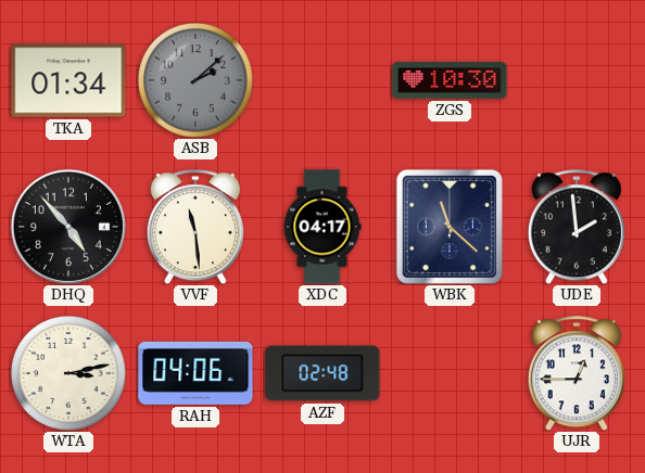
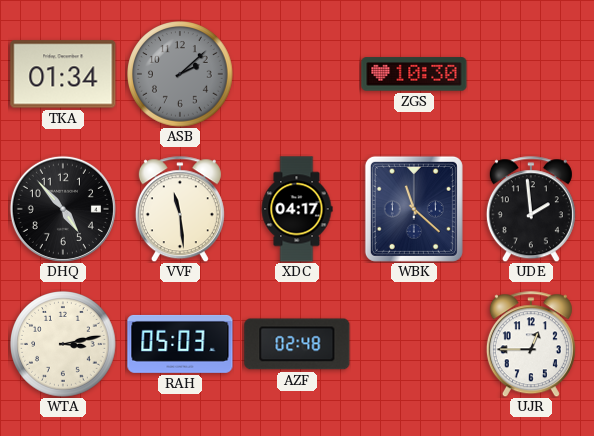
RAH: 04:06 -> 05:03 (180, 344)
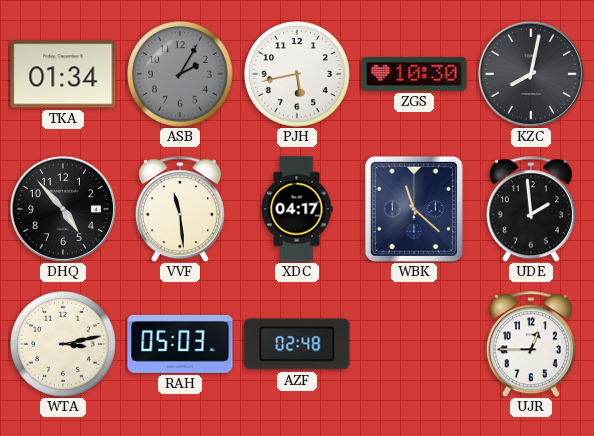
ASB: 2:08 -> 2:05 (180, 74)
PJH: none -> 5:43 (297, 74)
KZC: none -> 8:02 (531, 74)
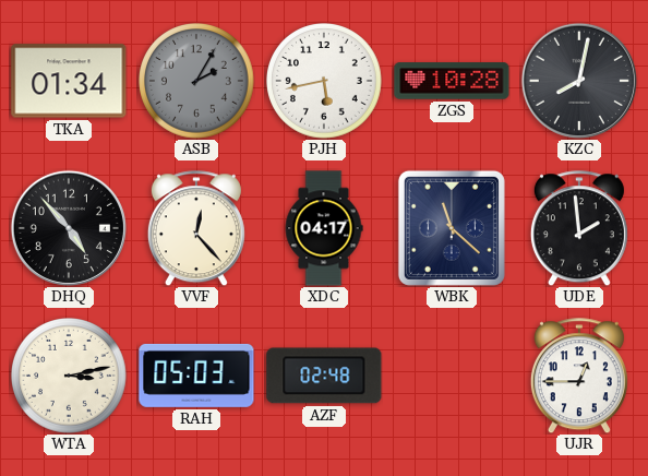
ZGS: 10:30 -> 10:28 (452, 81)
VVF: 11:29 -> 12:23 (196, 228)
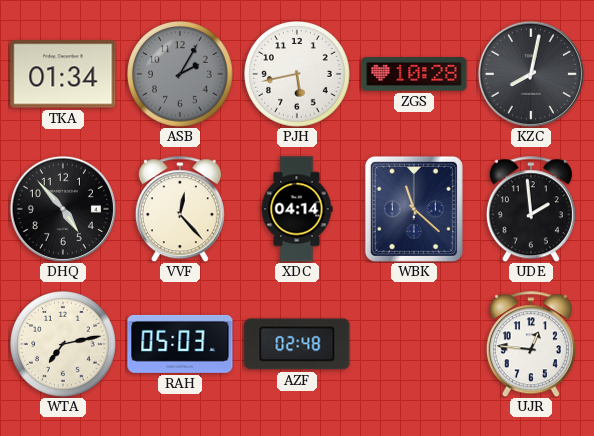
XDC: 04:17 -> 04:14 (297, 209)
WTA: 3:13 -> 7:13 (63, 344)
UJR: 12:45 -> 12:46 (531, 344)
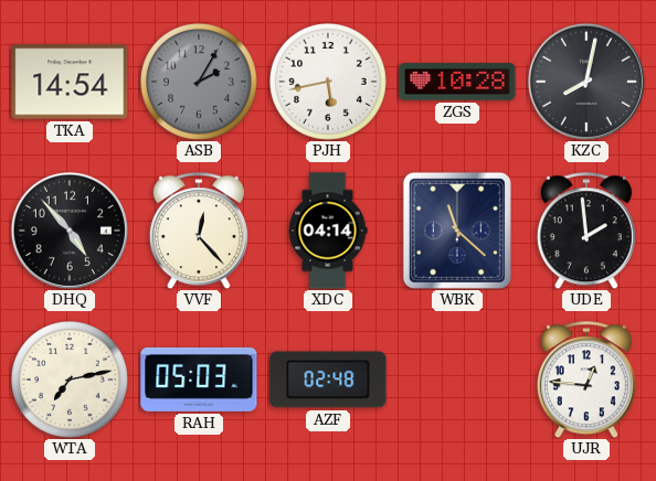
TKA: 01:34 -> 14:54 (70, 82)
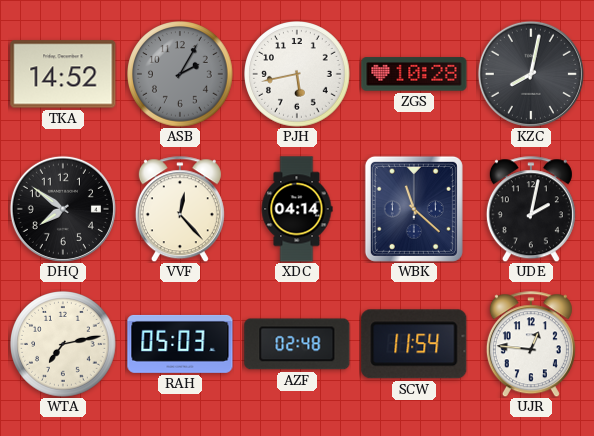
TKA: 14:54 -> 14:52 (63, 74)
DHQ: 4:53 -> 7:51 (63, 209)
UDE: 1:59 -> 2:02 (531, 209)
SCW: none -> 11:54 (414, 344)
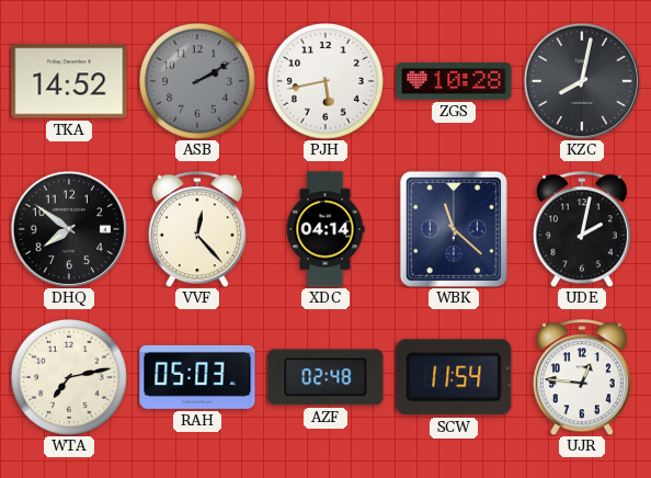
ASB: 2:05 -> 2:10 (197, 81)
